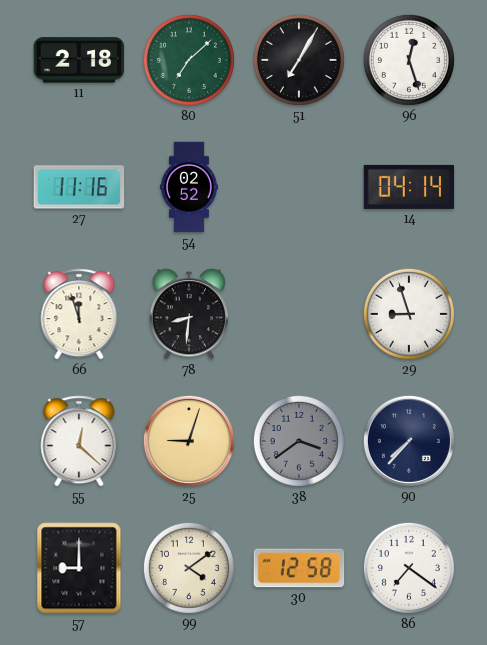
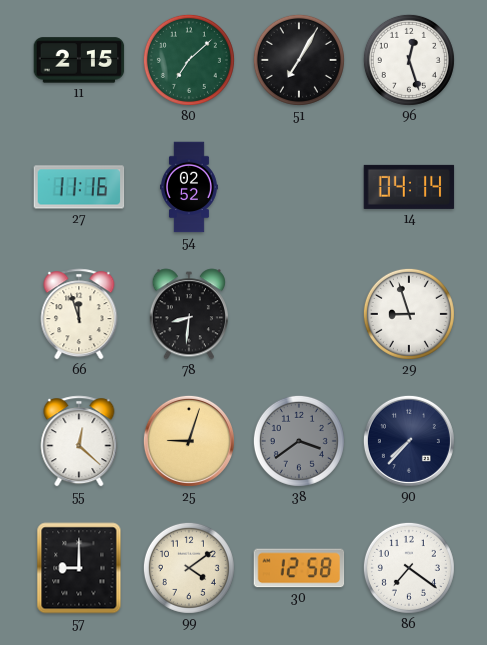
11: 2:18 -> 2:15 (79, 60)
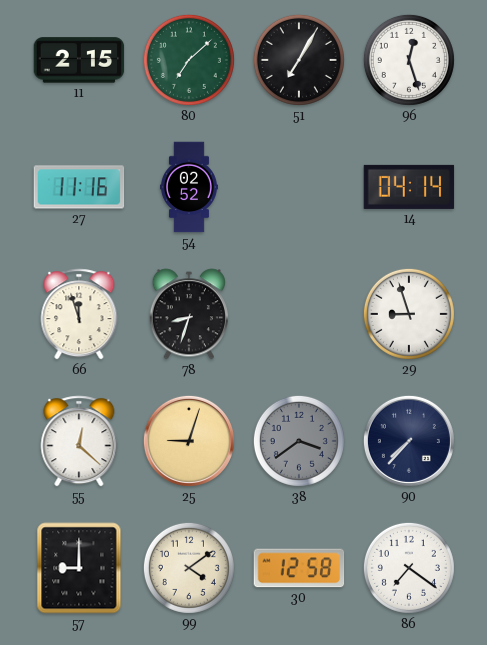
78: 8:31 -> 8:33 (188, 314)
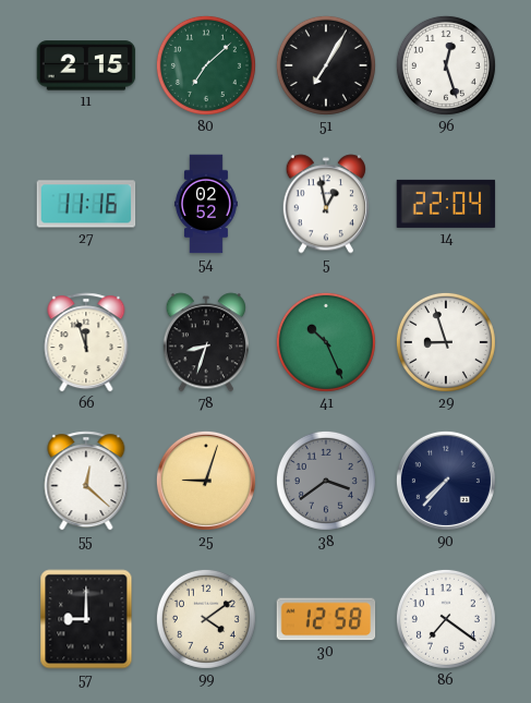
5: none -> 12:58 (325, 204)
14: 04:14 -> 22:04 (446, 204)
41: none -> 10:26 (326, 342)
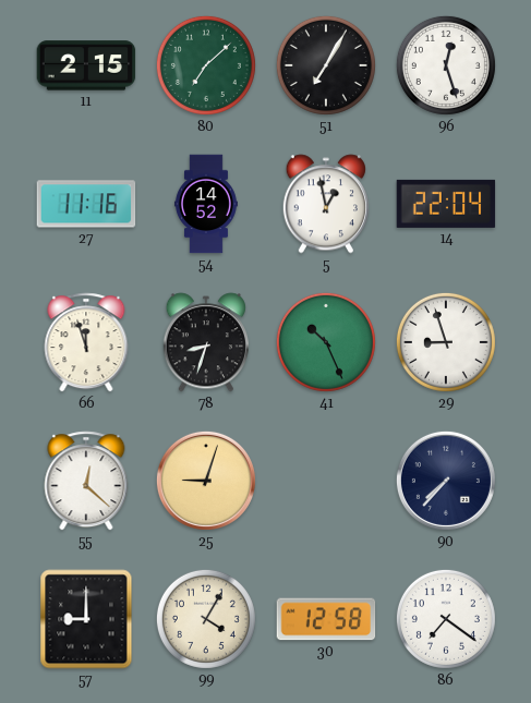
54: 02:52 -> 14:52 (206, 204)
38: 3:39 -> none (326, 481)
99: 4:09 -> 4:05 (206, 619)
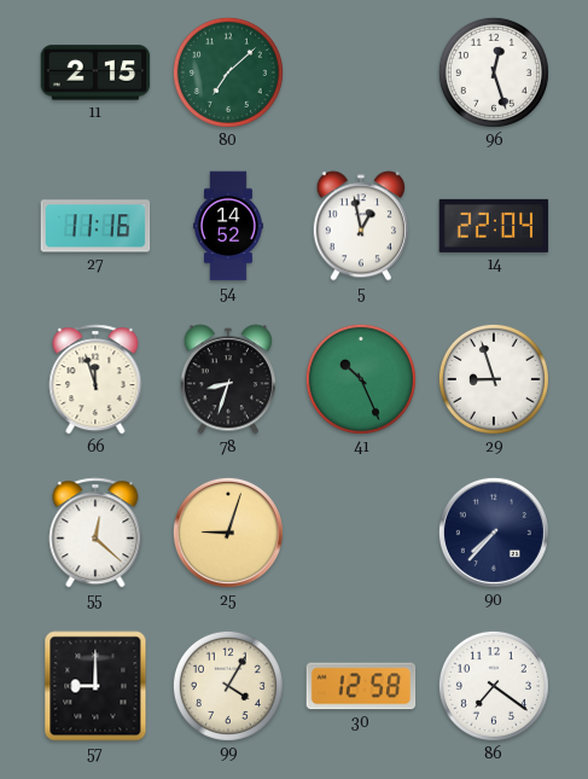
51: 7:05 -> none (326, 65)
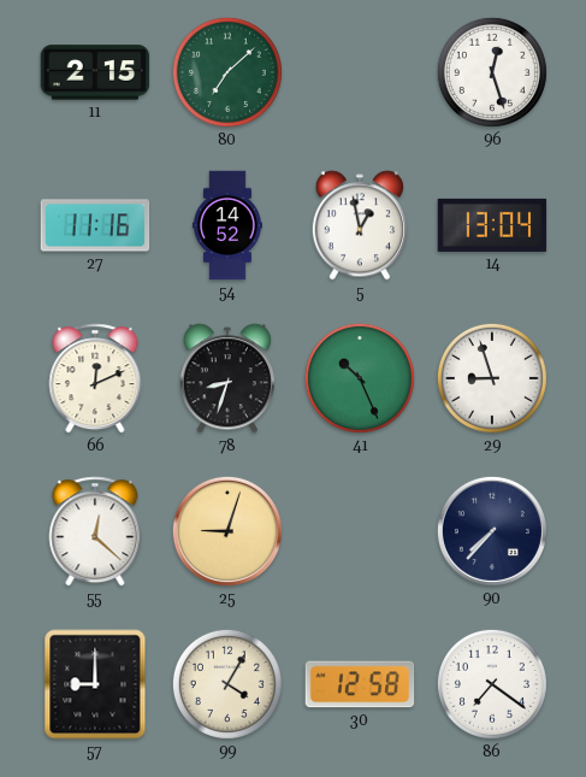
14: 22:04 -> 13:04 (492, 225)
66: 11:57 -> 12:11 (95, 378)
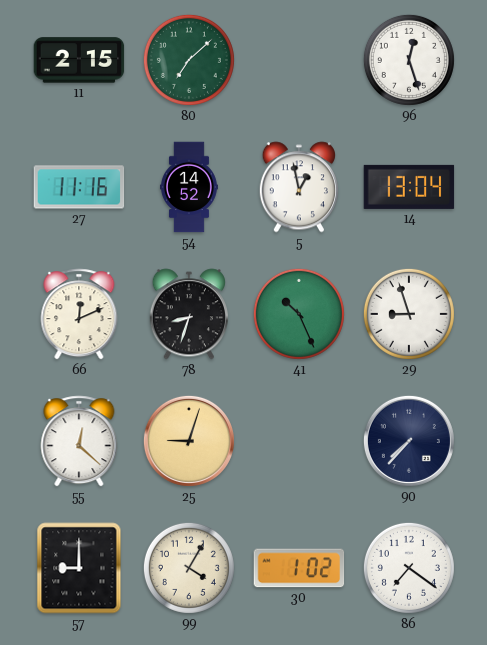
30: 12:58 -> 1:02 (299, 568)
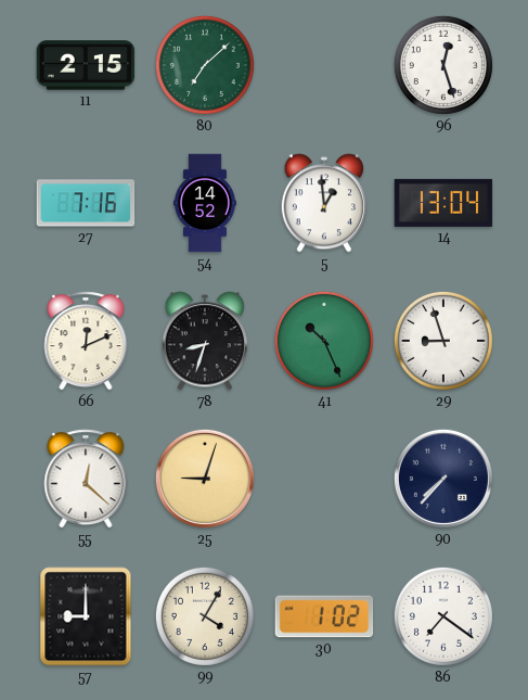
27: 11:16 -> 7:16 (86, 203)
5: 12:58 -> 12:59 (323, 203)
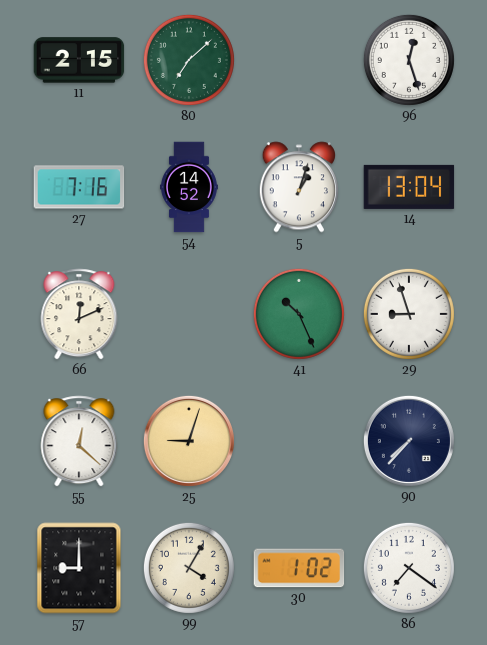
5: 12:59 -> 1:03 (298, 187)
78: 8:33 -> none (204, 341)
